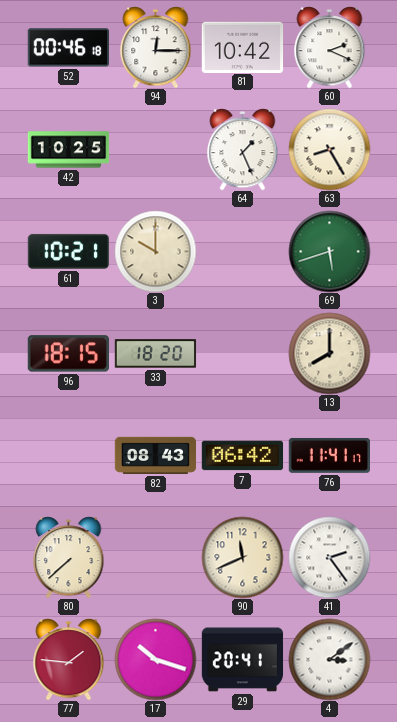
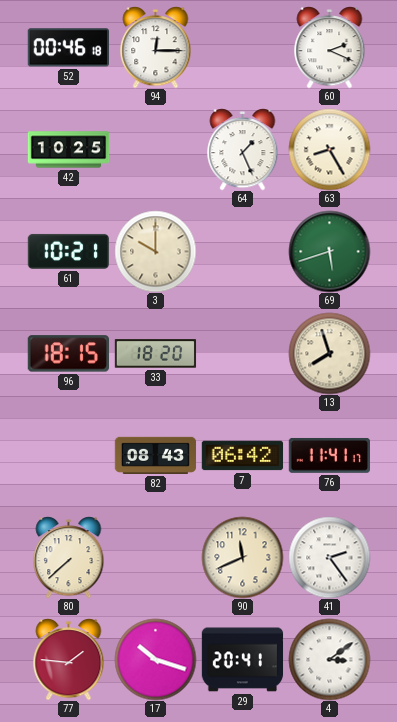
81: 10:42 -> none (242, 47)
13: 8:00 -> 7:57 (329, 353)
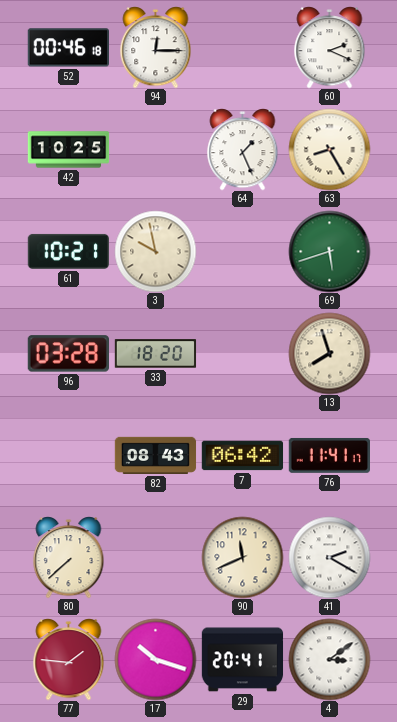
3: 10:00 -> 9:58 (155, 251)
96: 18:15 -> 03:28 (68, 354)
41: 2:24 -> 2:20 (329, 557)
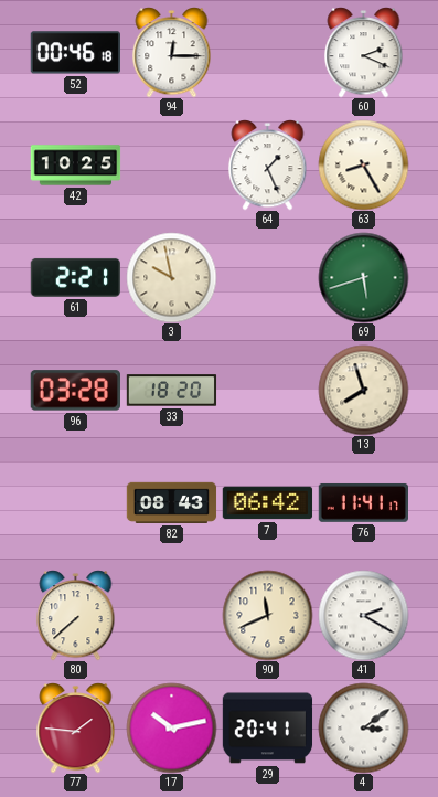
61: 10:21 -> 2:21 (75, 277)
17: 10:18 -> 10:13 (171, 727)
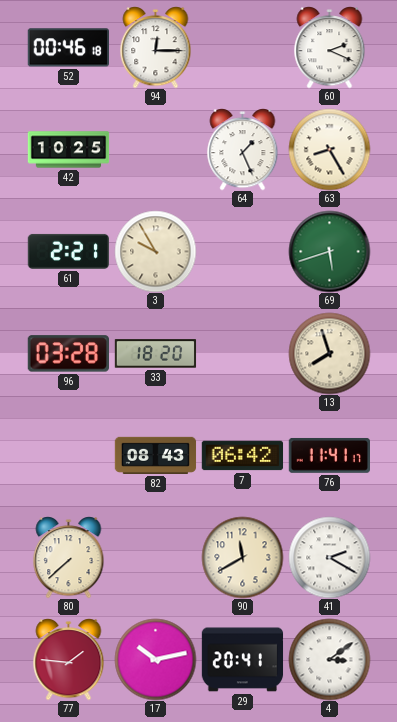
3: 9:58 -> 9:55 (155, 251)
90: 11:41 -> 11:40 (242, 557)
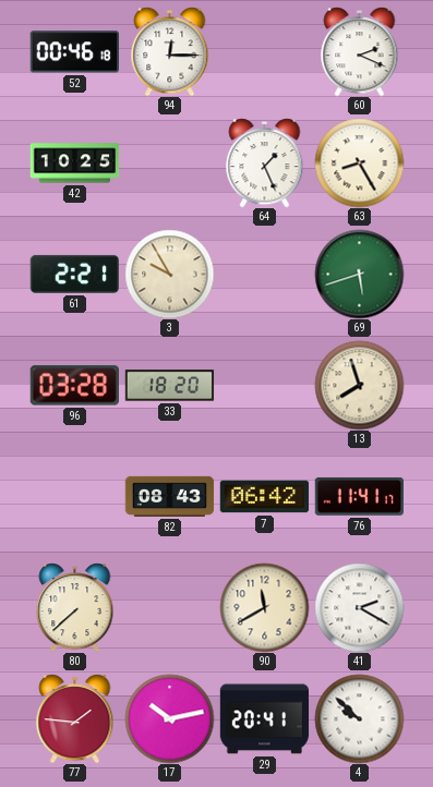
4: 3:09 -> 9:52 (359, 718)
